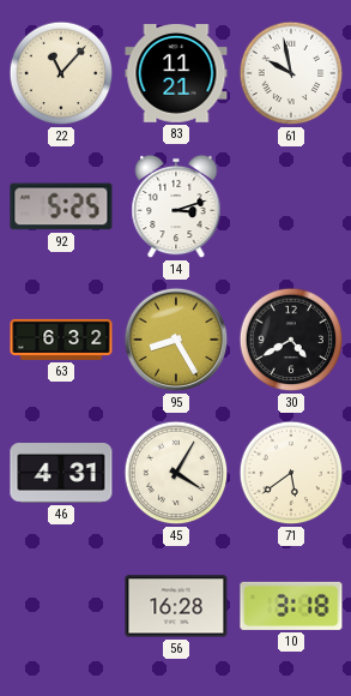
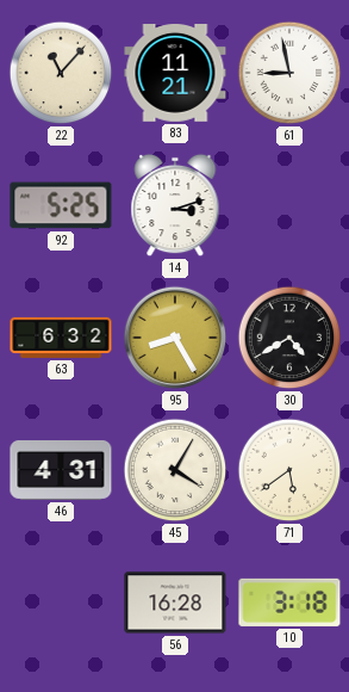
61: 9:58 -> 8:58 (289, 73)
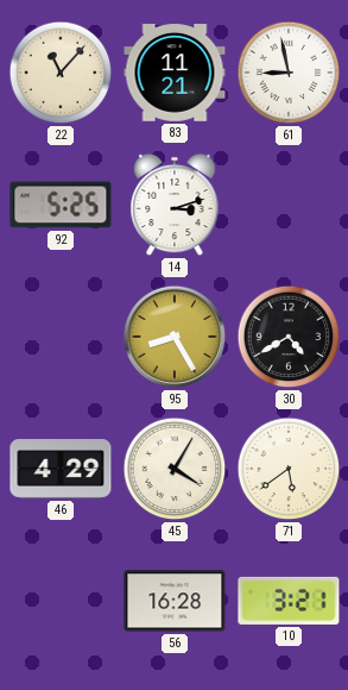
63: 6:32 -> none (61, 338)
46: 4:31 -> 4:29 (61, 470)
10: 3:18 -> 3:21 (289, 601)
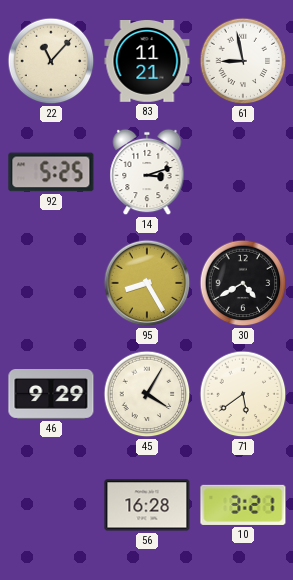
46: 4:29 -> 9:29 (51, 395)
